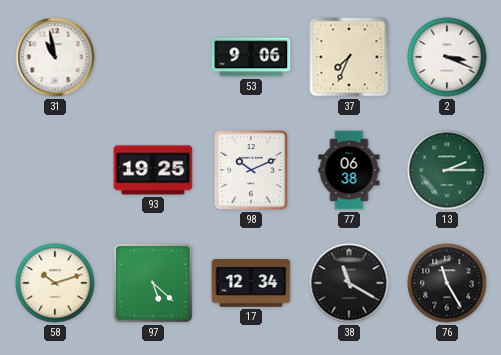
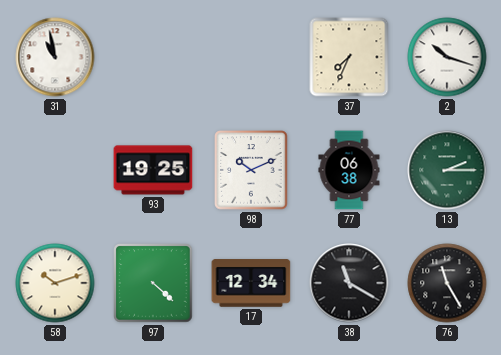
53: 9:06 -> none (251, 57)
2: 3:19 -> 10:18 (447, 57)
97: 5:22 -> 4:22 (153, 283)
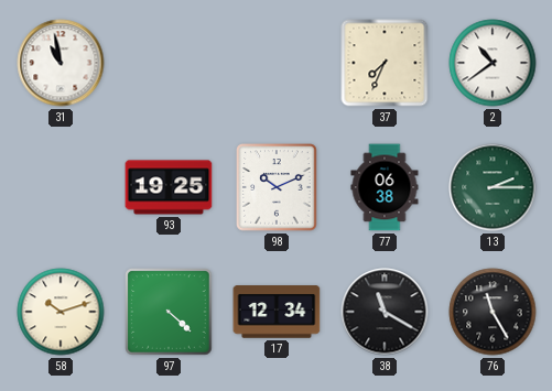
2: 10:18 -> 10:39 (493, 63)
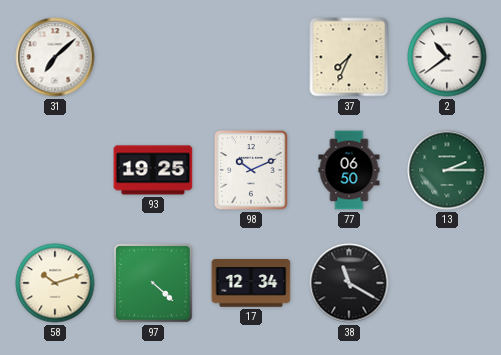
31: 10:58 -> 7:08 (55, 57)
77: 06:38 -> 06:50 (349, 170)
76: 11:25 -> none (493, 312)
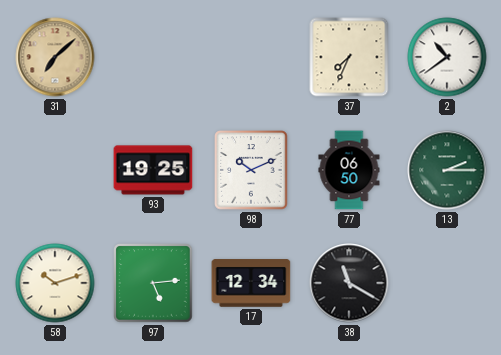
31 dial: white -> champagne (55, 57)
97: 4:22 -> 5:14 (153, 283)
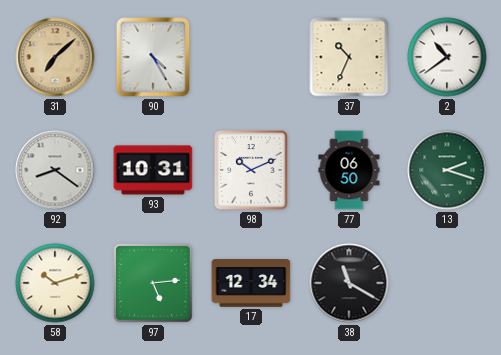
90: none -> 4:25 (153, 57)
37: 7:34 -> 10:34 (349, 57)
92: none -> 8:21 (55, 170)
93: 19:25 -> 10:31 (153, 170)
13: 2:15 -> 2:18 (447, 170)
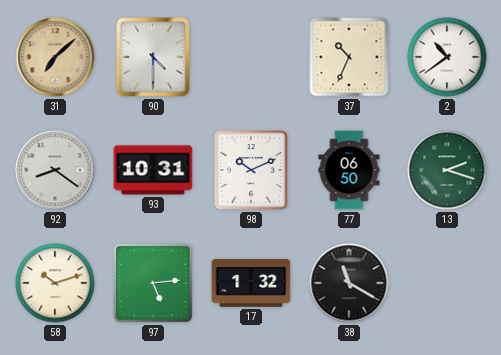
90: 4:25 -> 4:30 (153, 57)
17: 12:34 -> 1:32 (251, 283)
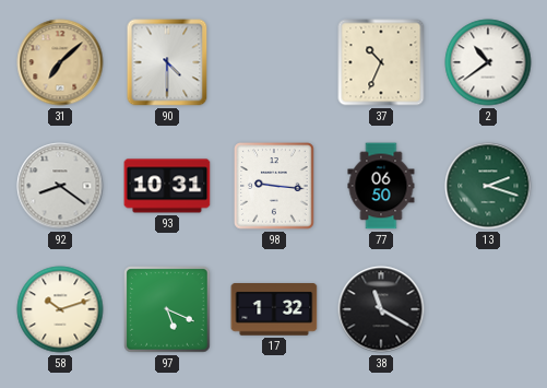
98: 10:11 -> 9:16 (274, 186)
97: 5:14 -> 5:19 (167, 309)
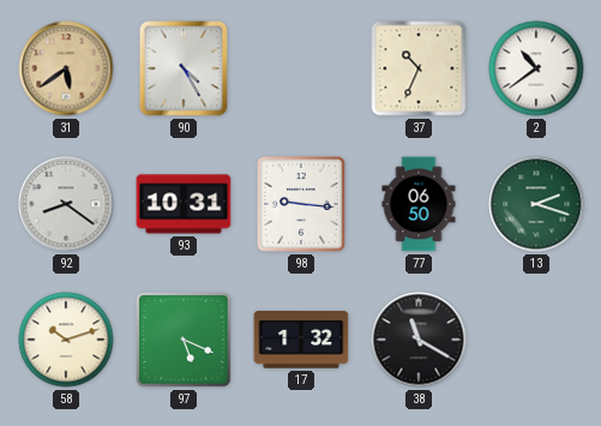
31: 7:08 -> 5:39 (66, 68)
90: 4:30 -> 4:25 (184, 68)
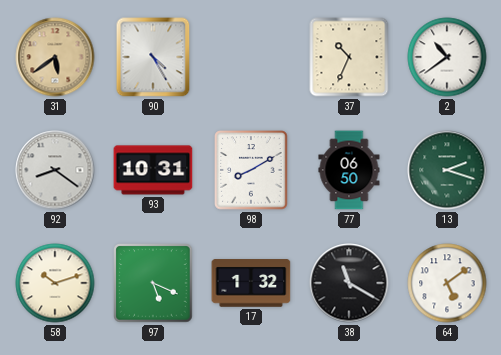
98: 9:16 -> 8:10 (251, 170)
64: none -> 5:09 (447, 283)
